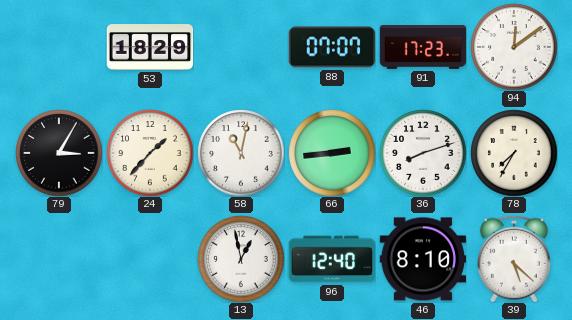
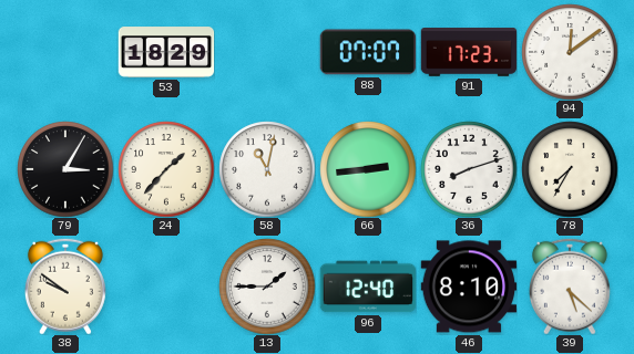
38: none -> 9:51 (65, 287)
13: 12:58 -> 1:45 (267, 287)
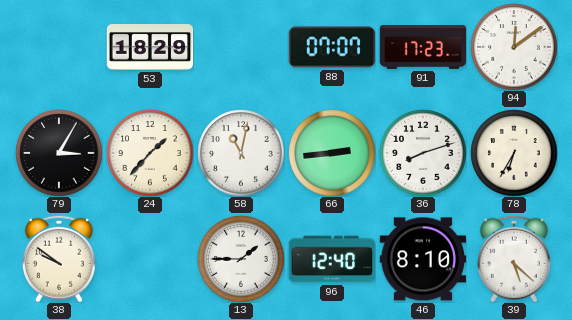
78: 7:35 -> 6:35 (514, 153)
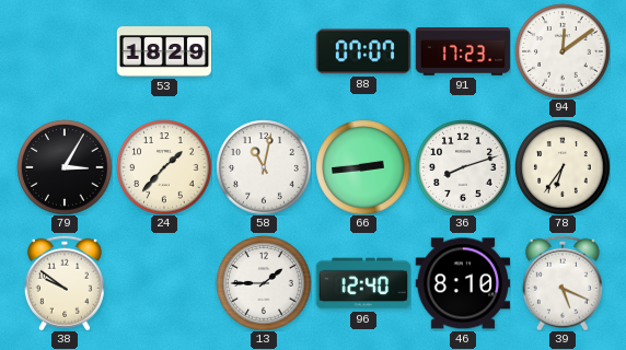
78: 6:35 -> 6:36 (563, 167)
39: 5:22 -> 5:19 (563, 283)
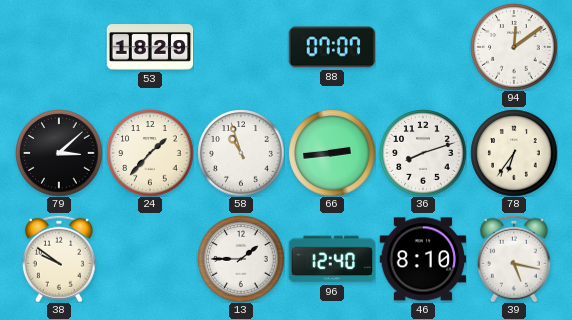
91: 17:23 -> none (463, 52)
79: 3:05 -> 3:08 (59, 153)
58: 11:02 -> 10:57 (241, 153)
39: 5:19 -> 5:17 (514, 259)
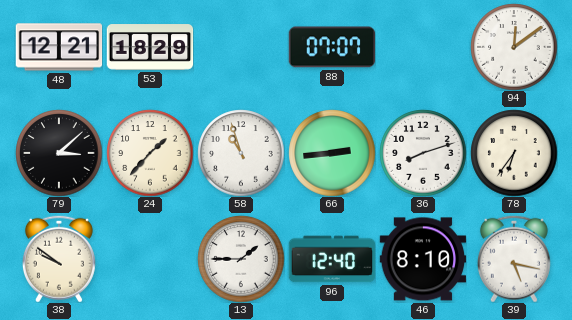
48: none -> 12:21 (59, 47)
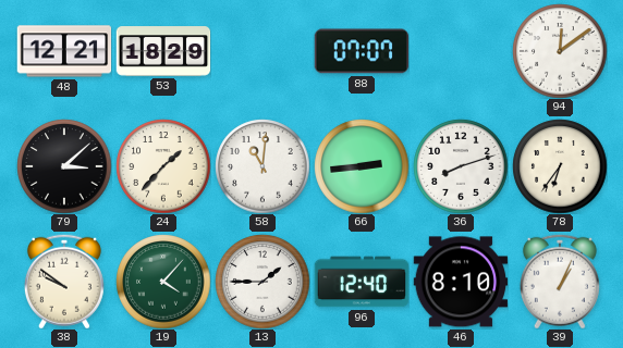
58: 10:57 -> 11:01 (262, 166)
19: none -> 4:07 (163, 282)
39: 5:17 -> 1:04 (560, 282)
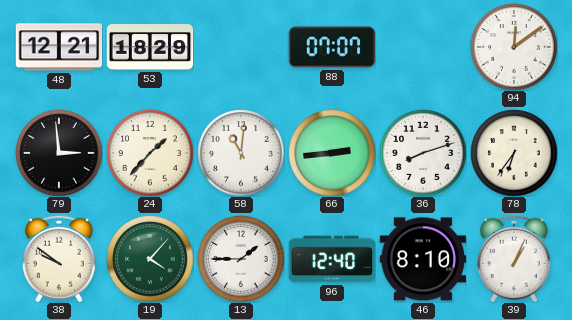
79: 3:08 -> 2:59 (59, 153)
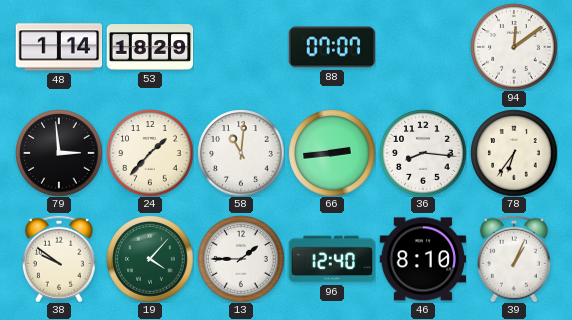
48: 12:21 -> 1:14 (59, 47)
36: 8:12 -> 8:16 (423, 153)
